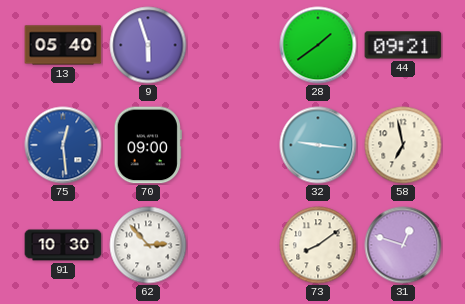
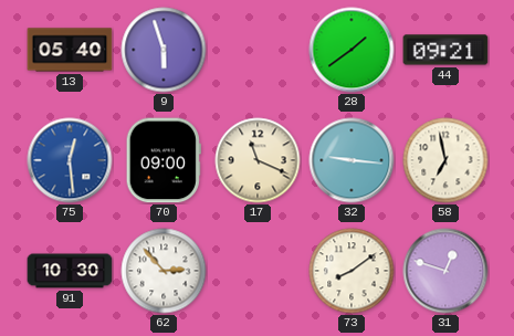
17: none -> 11:19 (258, 160)
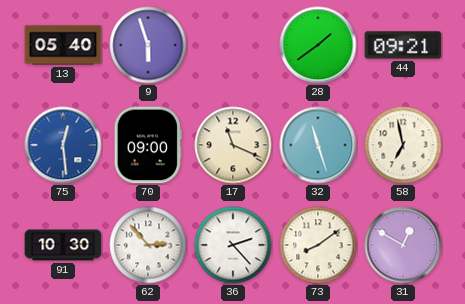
32: 9:16 -> 11:27 (318, 145)
36: none -> 2:23 (233, 245)
31: 12:48 -> 12:50 (403, 245)
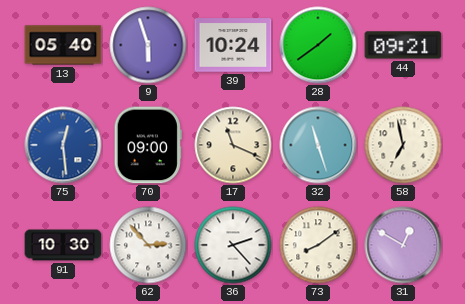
39: none -> 10:24 (233, 45)
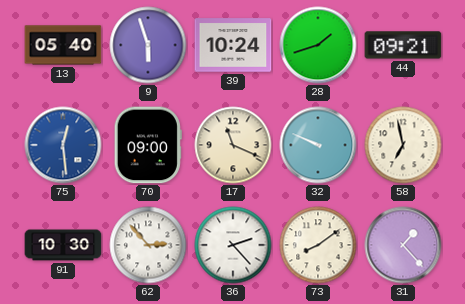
28: 1:39 -> 1:42 (318, 45)
32: 11:27 -> 9:49 (318, 145)
31: 12:50 -> 1:23 (403, 245)
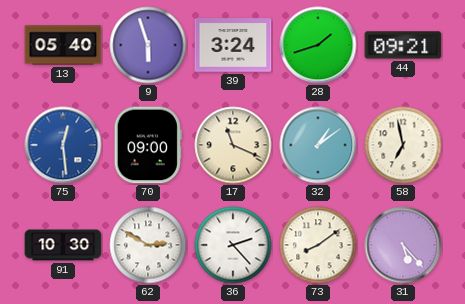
39: 10:24 -> 3:24 (233, 45)
32: 9:49 -> 1:09 (318, 145)
62: 2:53 -> 2:50 (148, 245)
31: 1:23 -> 5:23 (403, 245)
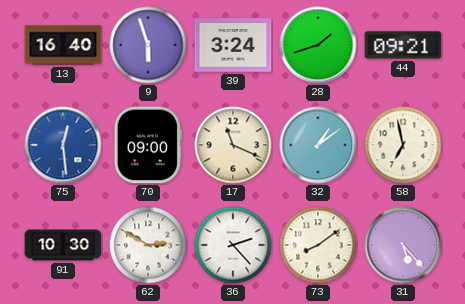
13: 05:40 -> 16:40 (63, 45)
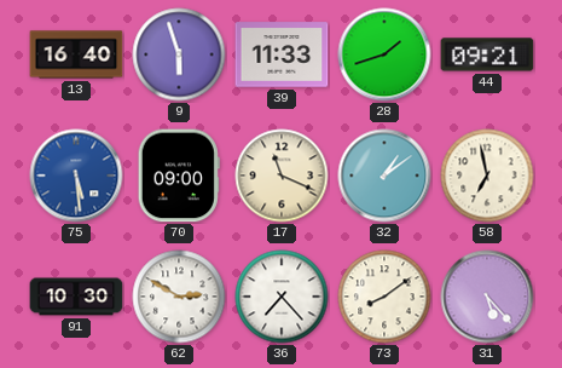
39: 3:24 -> 11:33 (282, 54)
75: 12:29 -> 5:29 (76, 176)
36: 2:23 -> 7:23 (282, 297)
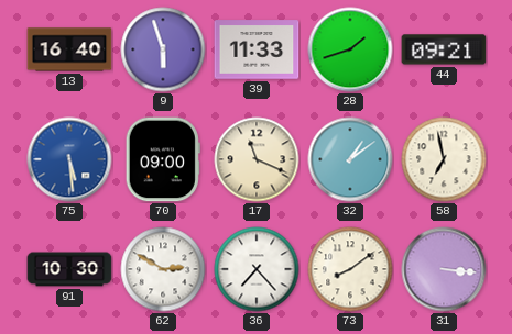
31: 5:23 -> 3:16 (444, 269)
